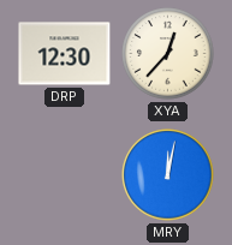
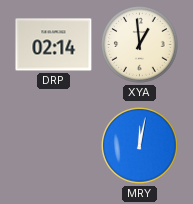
DRP: 12:30 -> 02:14 (54, 45)
XYA: 12:37 -> 12:59 (140, 45)
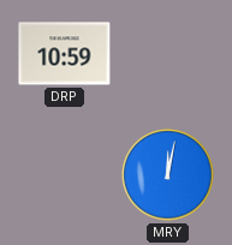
DRP: 02:14 -> 10:59 (65, 54)
XYA: 12:59 -> none (140, 45)
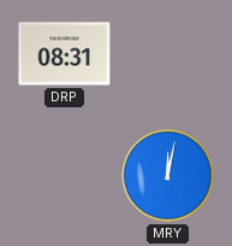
DRP: 10:59 -> 08:31 (65, 54)
